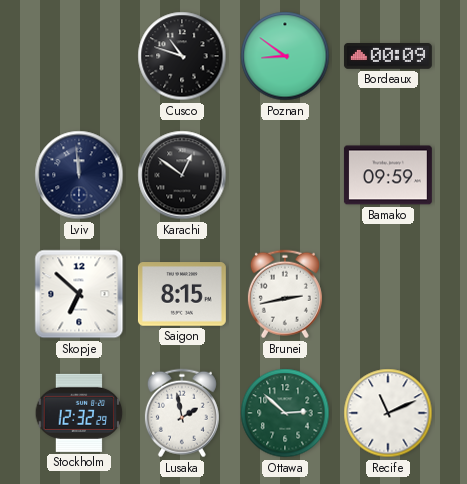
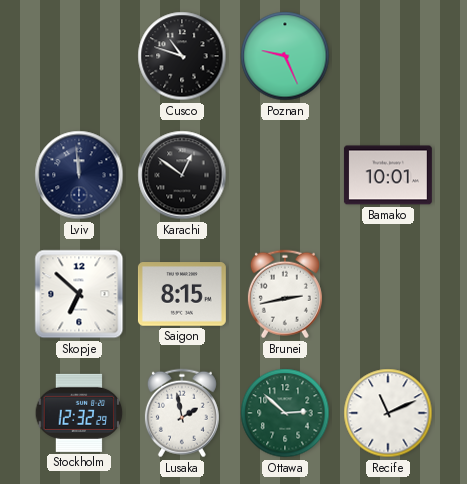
Poznan: 8:51 -> 9:26 (285, 56)
Bordeaux: 00:09 -> none (388, 56)
Bamako: 09:59 -> 10:01 (388, 175)
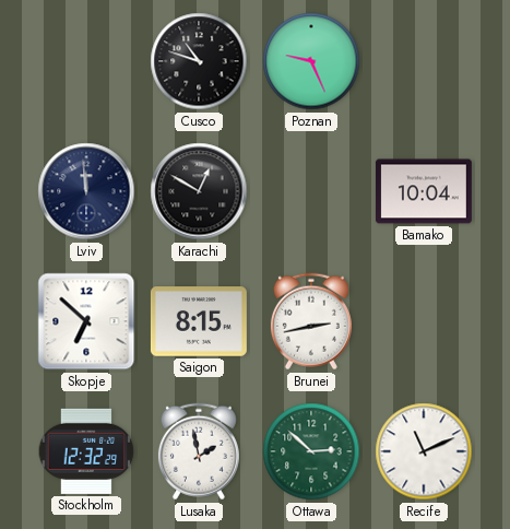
Karachi: 12:51 -> 12:50 (199, 191)
Bamako: 10:01 -> 10:04 (424, 191)
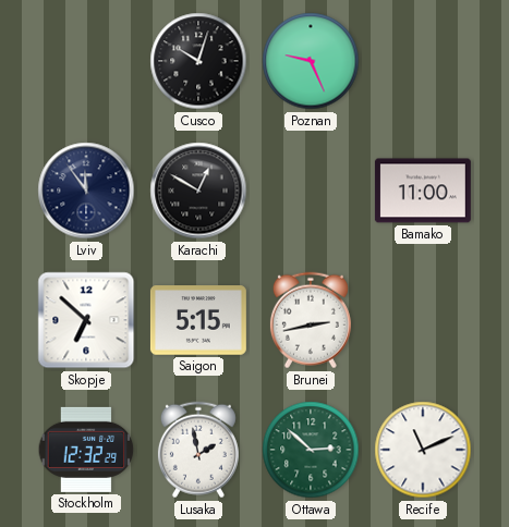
Cusco: 10:48 -> 10:03 (198, 61)
Lviv: 11:59 -> 11:54 (86, 191)
Bamako: 10:04 -> 11:00 (423, 191)
Saigon: 8:15 -> 5:15 (198, 320)
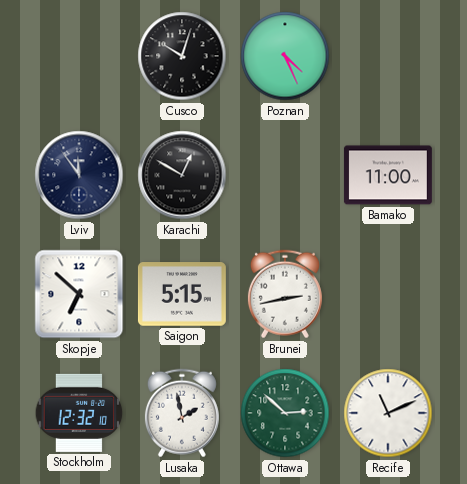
Poznan: 9:26 -> 4:26 (285, 56)
Stockholm: 12:32:29 -> 12:32:10 (79, 413)
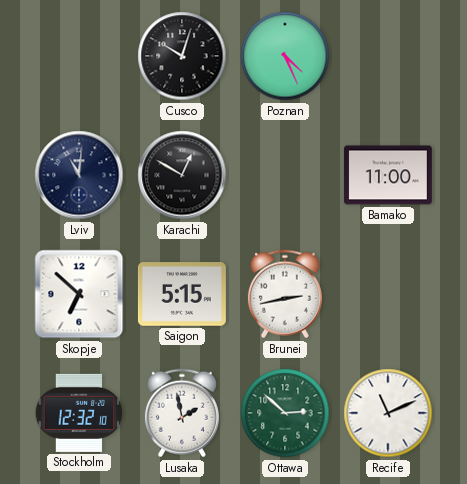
Lviv: 11:54 -> 11:01 (79, 175)
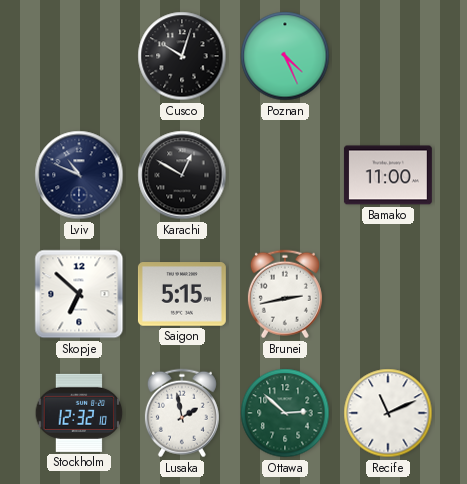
Lviv: 11:01 -> 10:49 (79, 175)
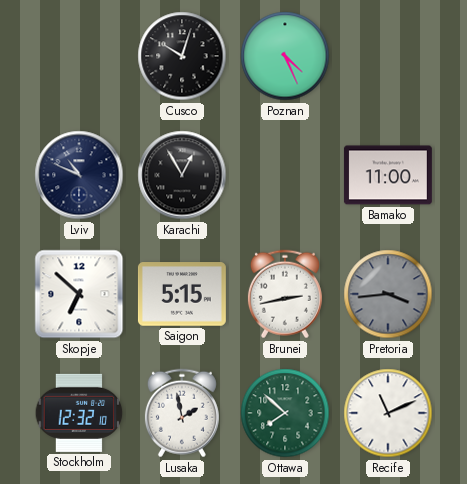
Karachi: 12:50 -> 12:55 (182, 175)
Pretoria: none -> 3:44 (388, 294)
Ottawa: 2:52 -> 7:52 (285, 413)
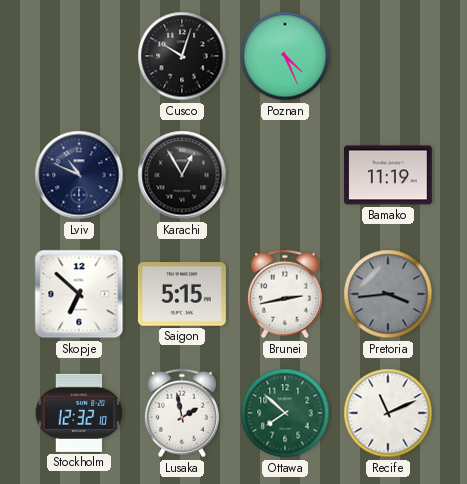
Bamako: 11:00 -> 11:19 (388, 175)
